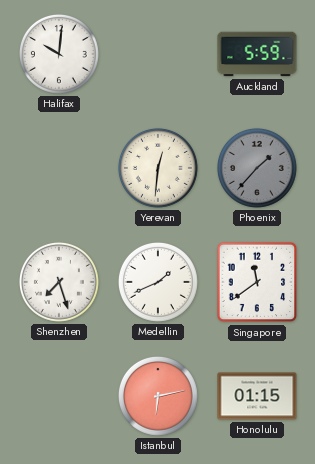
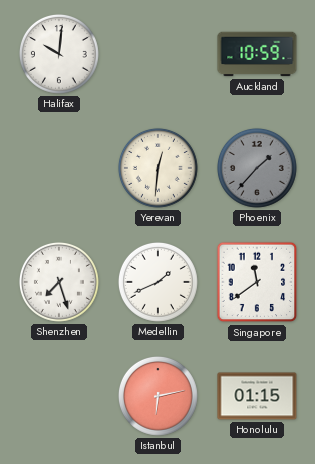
Auckland: 5:59 -> 10:59 (257, 54)
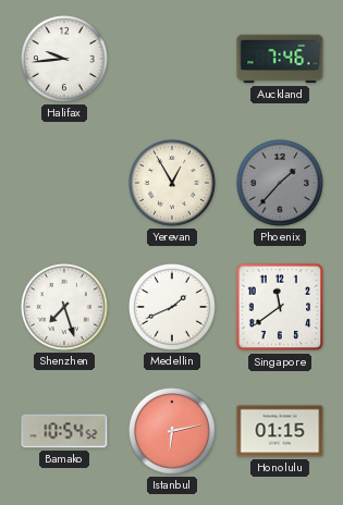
Halifax: 10:01 -> 9:44 (64, 59)
Auckland: 10:59 -> 7:46 (280, 59)
Yerevan: 12:31 -> 12:55 (172, 183)
Bamako: none -> 10:54 (64, 431)
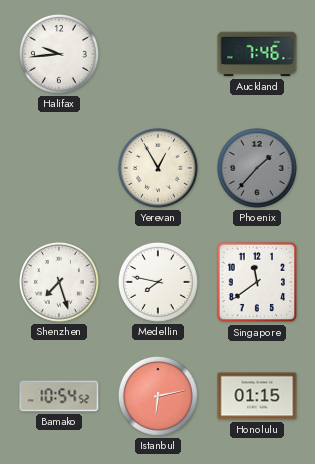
Medellin: 1:41 -> 7:47 (158, 282)
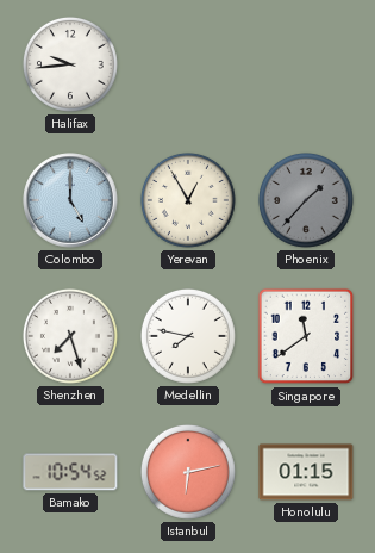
Auckland: 7:46 -> none (257, 54)
Colombo: none -> 5:00 (70, 200)
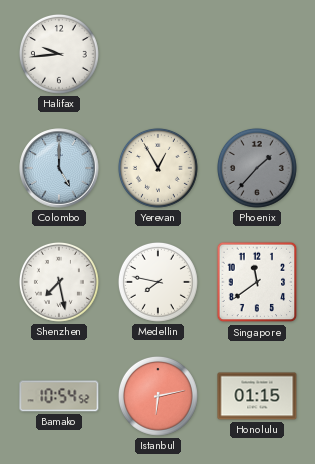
Shenzhen: 7:27 -> 7:28 (59, 282)
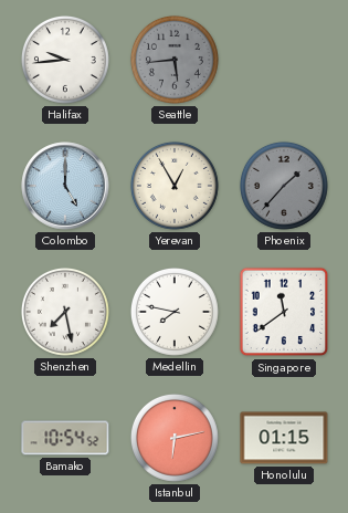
Seattle: none -> 5:44 (175, 60)
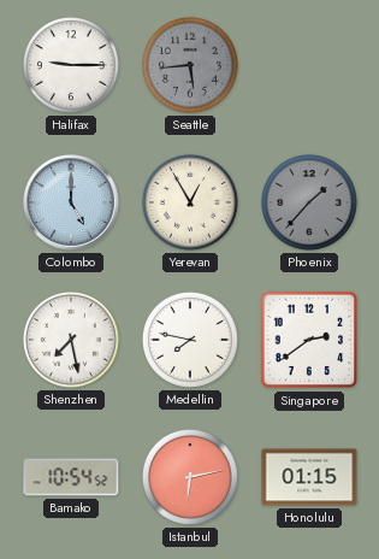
Halifax: 9:44 -> 9:15 (71, 65)
Singapore: 11:39 -> 2:39 (309, 340)
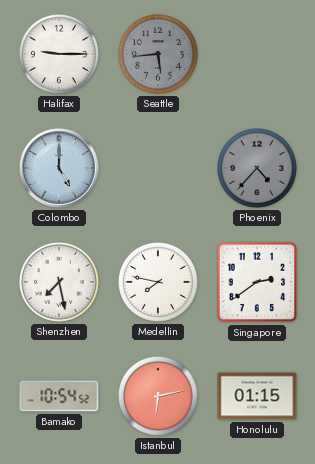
Yerevan: 12:55 -> none (190, 202)
Phoenix: 1:37 -> 4:37 (257, 168)
